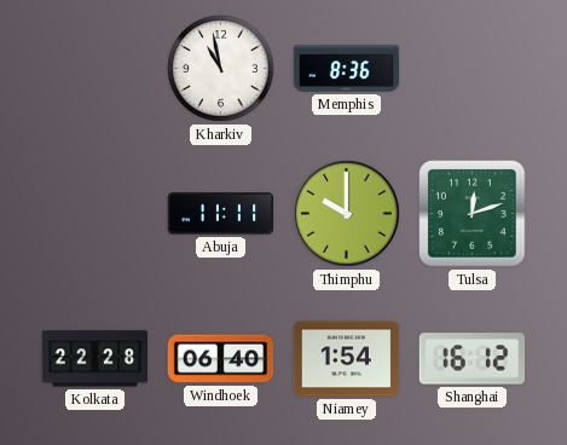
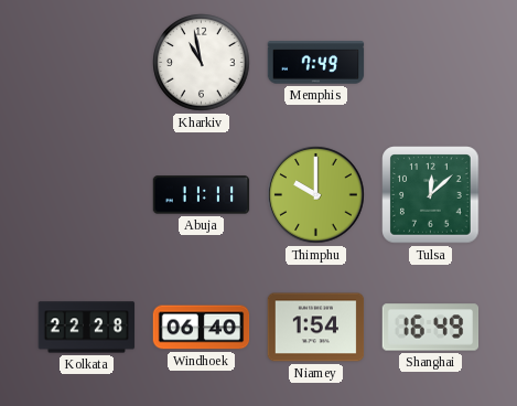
Memphis: 8:36 -> 7:49 (316, 63)
Tulsa: 12:12 -> 12:08 (431, 195)
Shanghai: 16:12 -> 16:49 (431, 328)
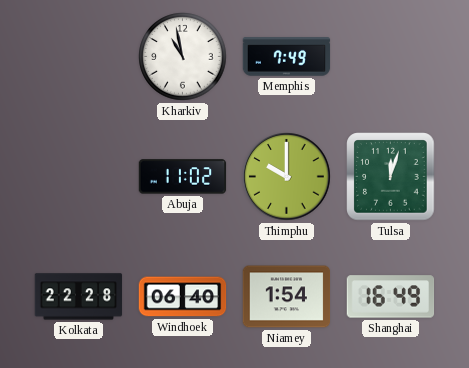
Abuja: 11:11 -> 11:02 (183, 177)
Tulsa: 12:08 -> 12:03 (391, 177)
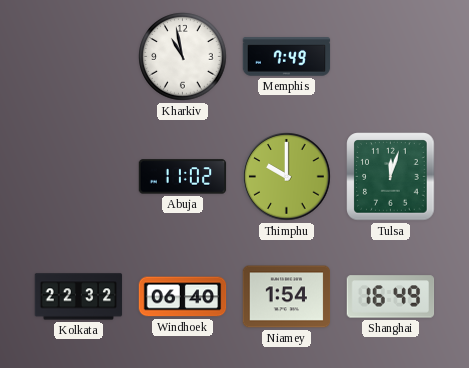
Kolkata: 22:28 -> 22:32 (79, 297)
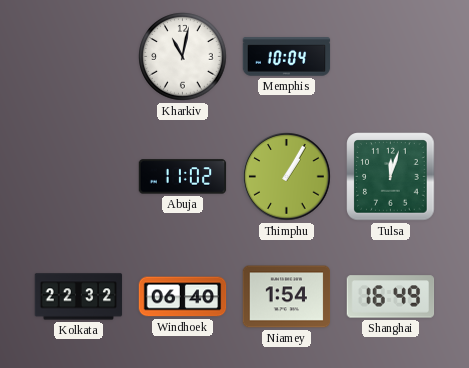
Kharkiv: 10:58 -> 11:02 (183, 57)
Memphis: 7:49 -> 10:04 (287, 57)
Thimphu: 10:00 -> 1:05 (287, 177)
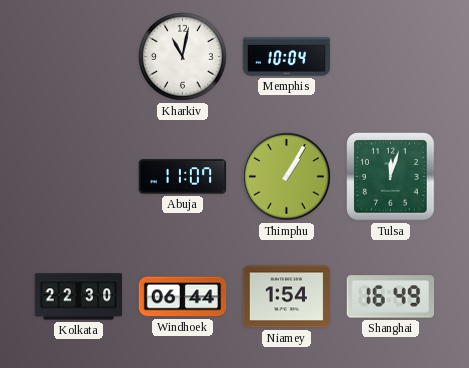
Abuja: 11:02 -> 11:07 (183, 177)
Kolkata: 22:32 -> 22:30 (79, 297)
Windhoek: 06:40 -> 06:44 (183, 297)
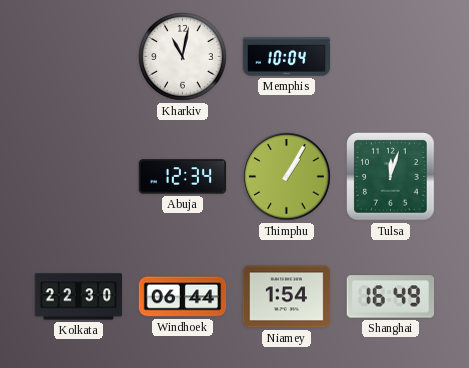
Abuja: 11:07 -> 12:34 (183, 177)
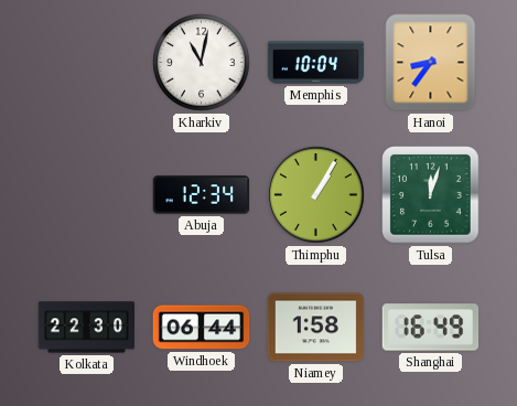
Hanoi: none -> 8:36 (431, 63)
Niamey: 1:54 -> 1:58 (316, 328)
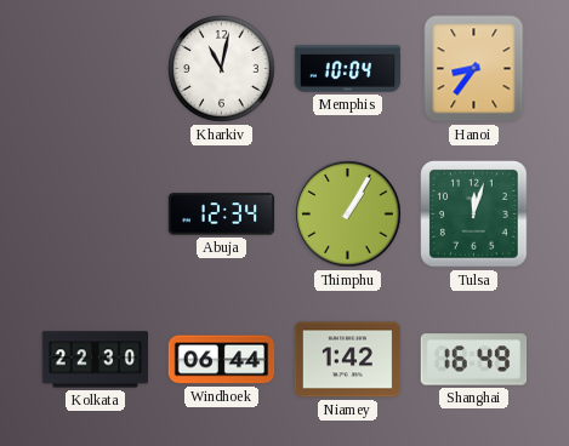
Niamey: 1:58 -> 1:42 (348, 360)
